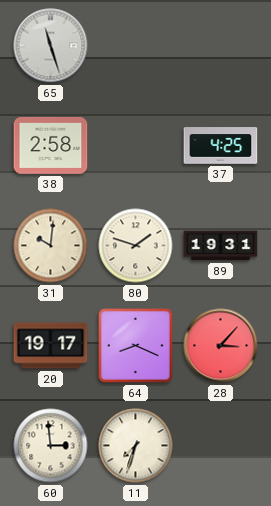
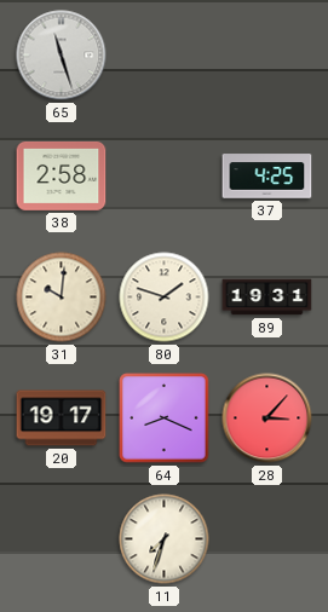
60: 2:59 -> none (51, 446)
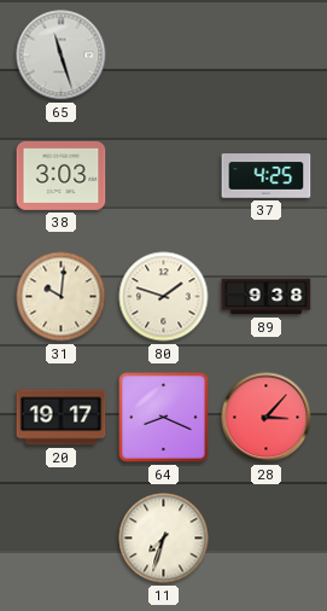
38: 2:58 -> 3:03 (62, 175)
89: 19:31 -> 9:38 (267, 297)
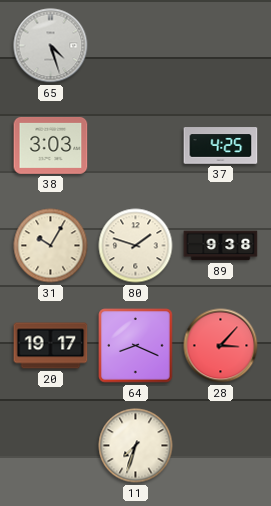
65: 11:27 -> 4:27 (51, 46)
31: 10:01 -> 10:05 (51, 246)
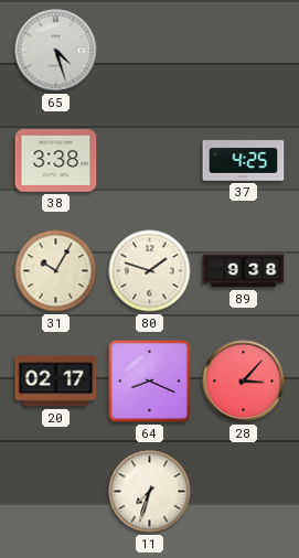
38: 3:03 -> 3:38 (56, 160)
20: 19:17 -> 02:17 (56, 382)
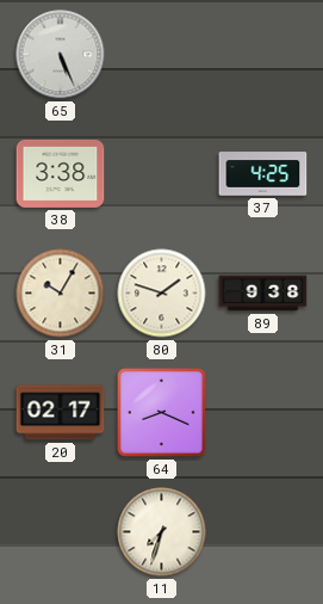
65: 4:27 -> 5:26 (61, 55)
28: 3:07 -> none (244, 382)
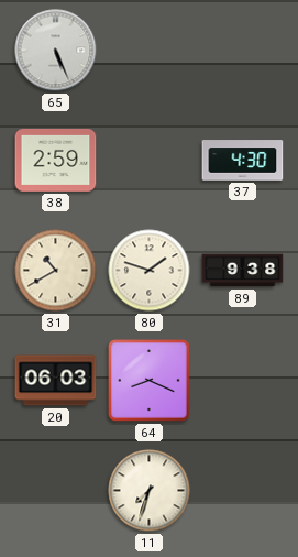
38: 3:38 -> 2:59 (56, 160)
37: 4:25 -> 4:30 (243, 161)
31: 10:05 -> 10:40 (56, 271)
20: 02:17 -> 06:03 (56, 381)
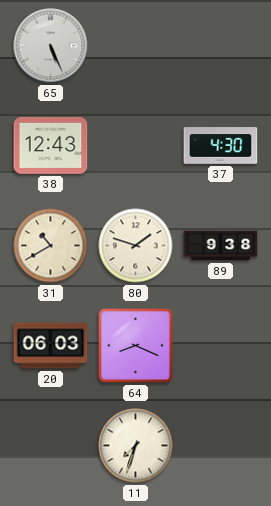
38: 2:59 -> 12:43 (51, 145)
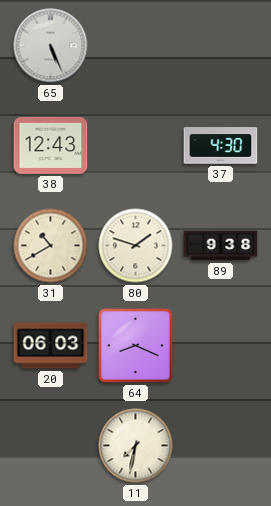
11: 7:33 -> 7:32 (136, 446)
